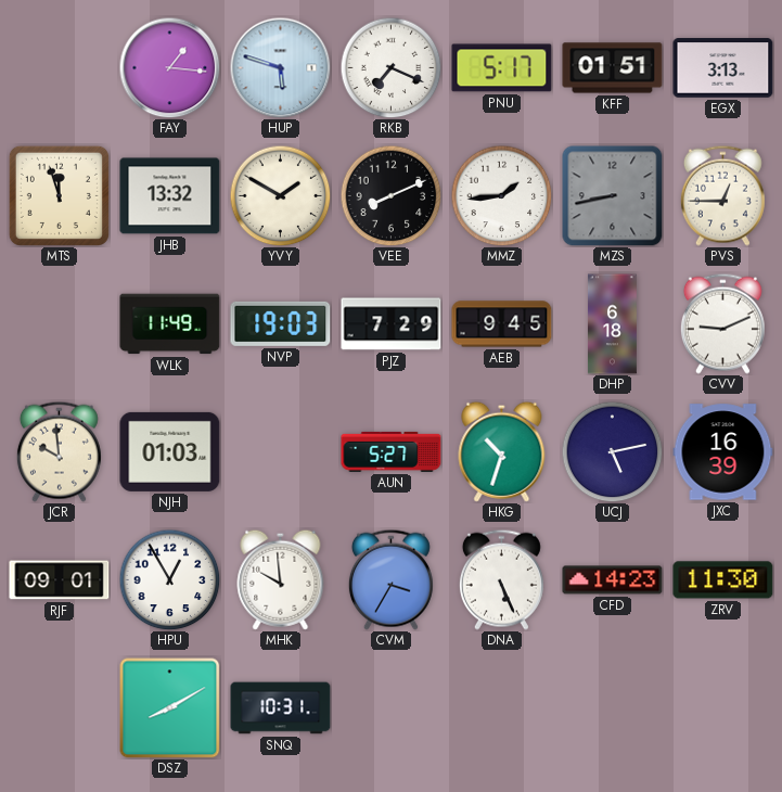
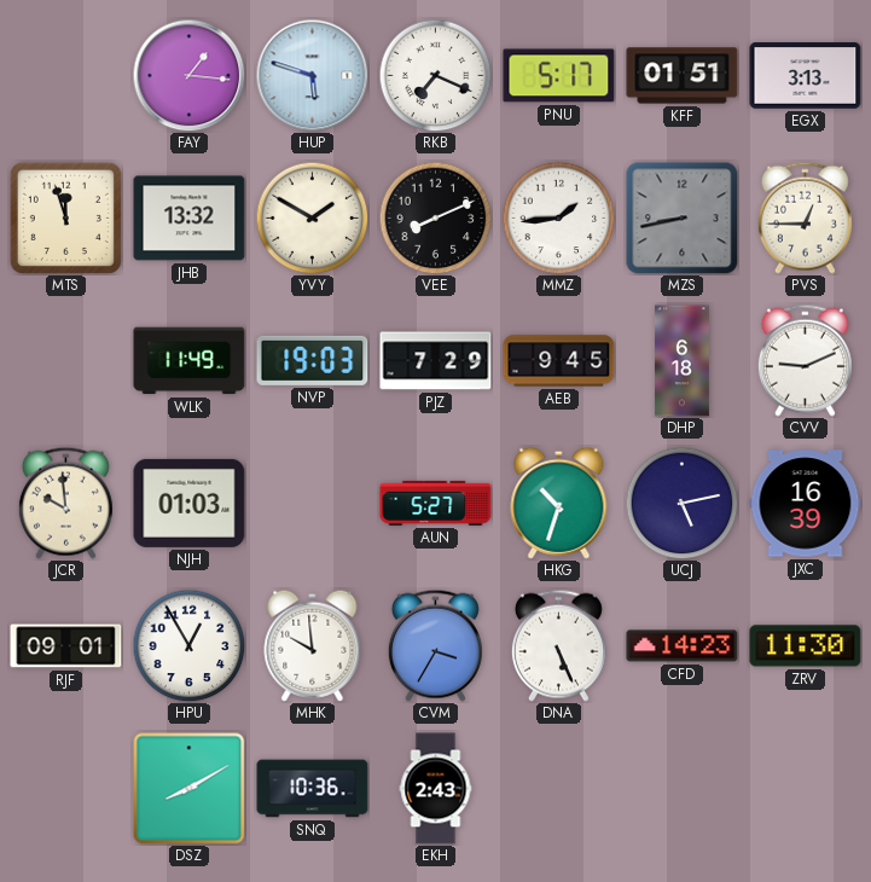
SNQ: 10:31 -> 10:36 (313, 789)
EKH: none -> 2:43 (436, 789)
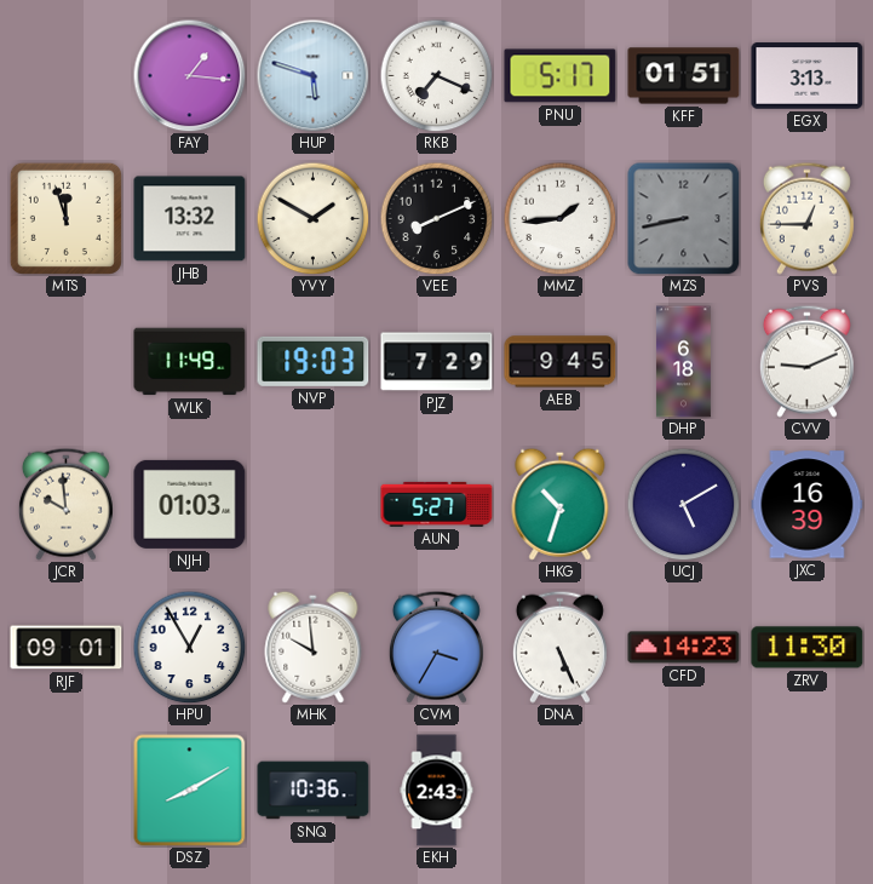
UCJ: 5:13 -> 5:10 (683, 504)
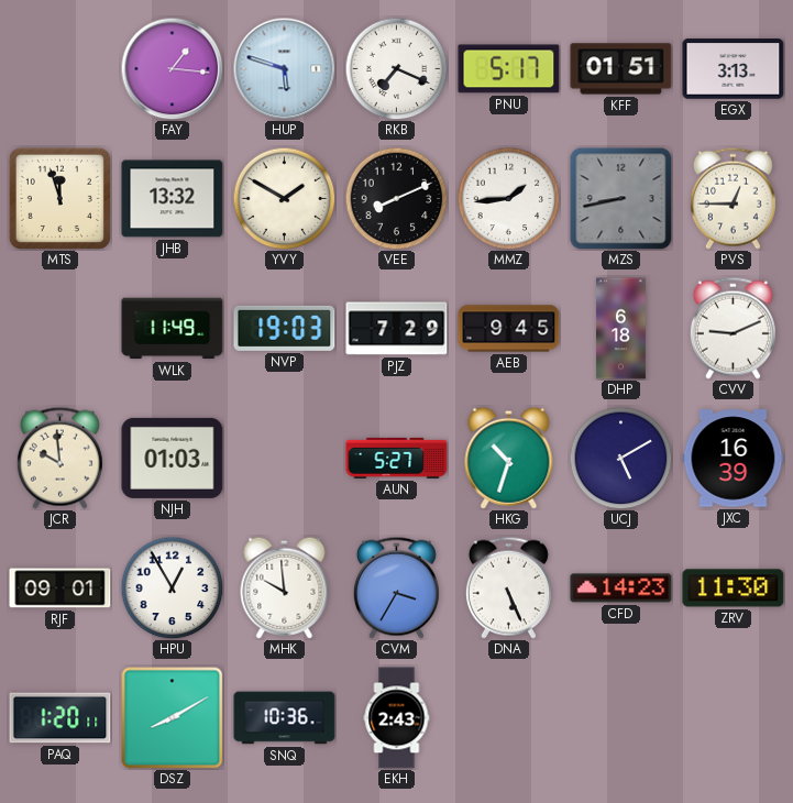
PAQ: none -> 1:20 (60, 718)
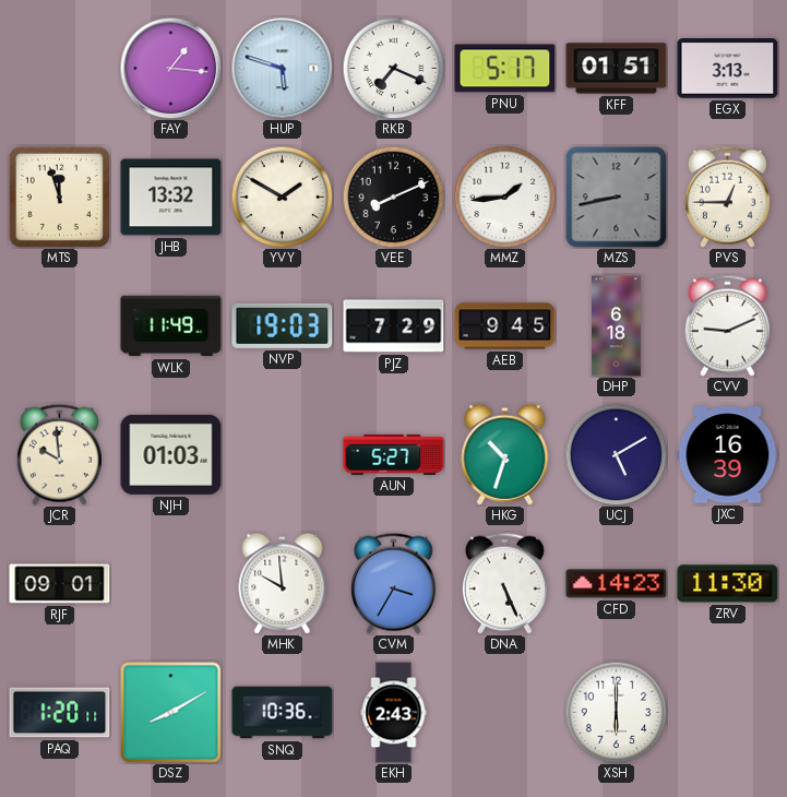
HPU: 12:55 -> none (172, 587)
XSH: none -> 6:00 (616, 712)
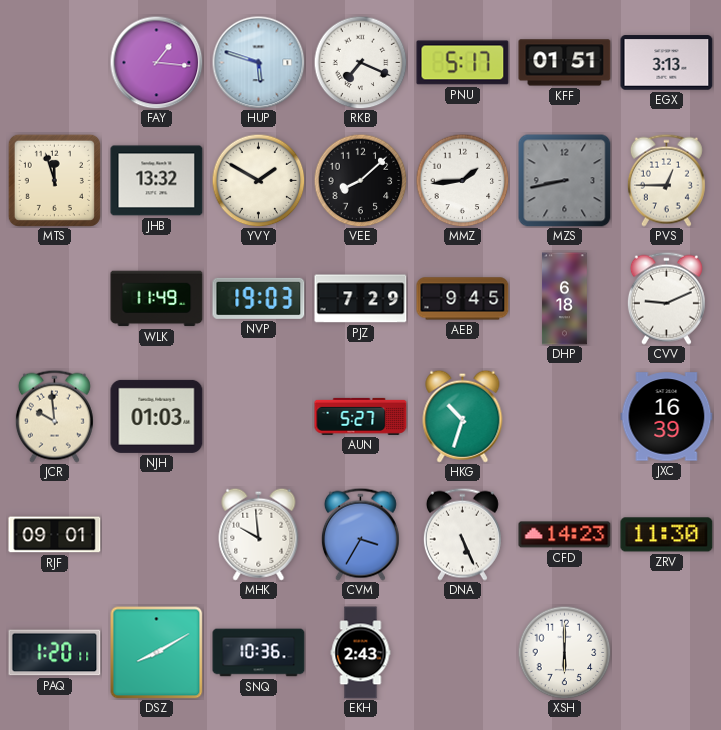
VEE: 8:11 -> 8:08 (360, 180)
UCJ: 5:10 -> none (616, 454)
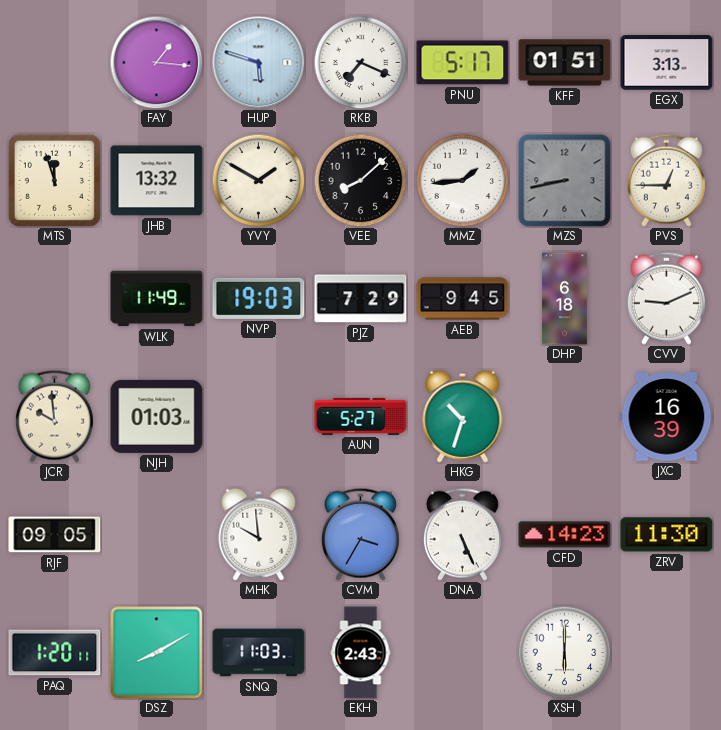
RJF: 09:01 -> 09:05 (55, 535)
SNQ: 10:36 -> 11:03 (259, 653)
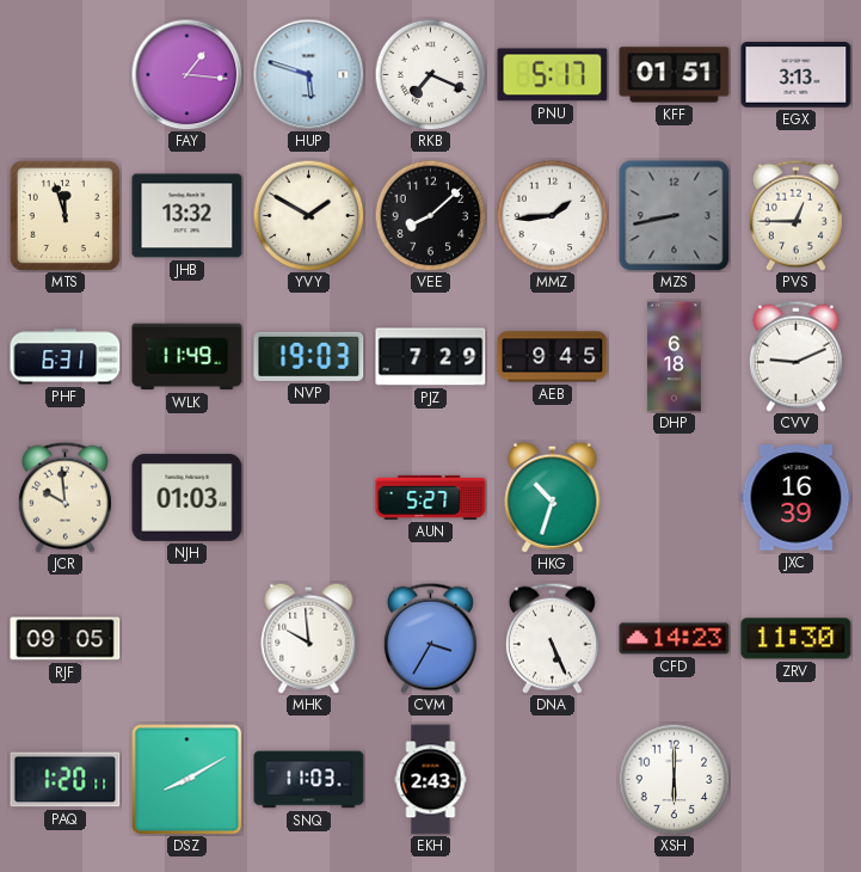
PHF: none -> 6:31 (66, 357)
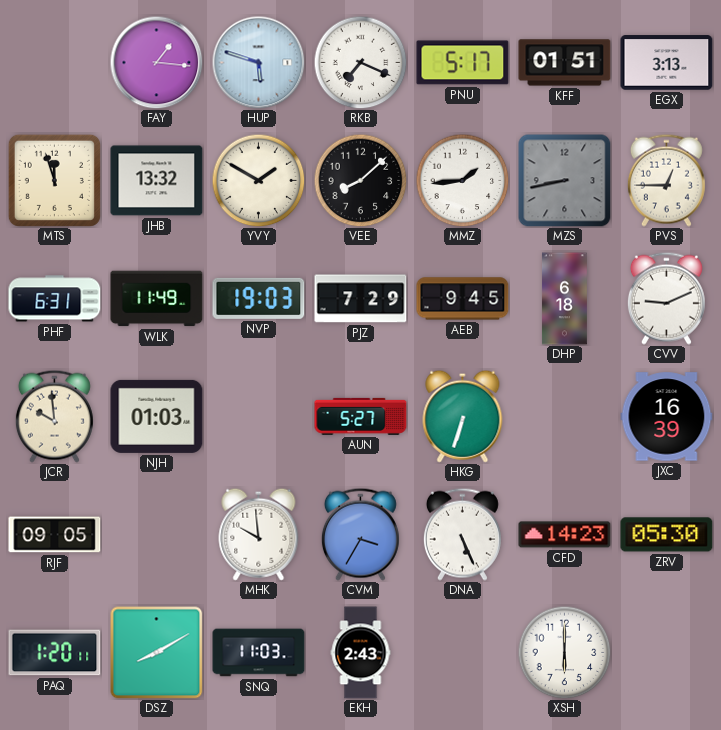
HKG: 10:33 -> 6:33 (463, 416)
ZRV: 11:30 -> 05:30 (667, 535)
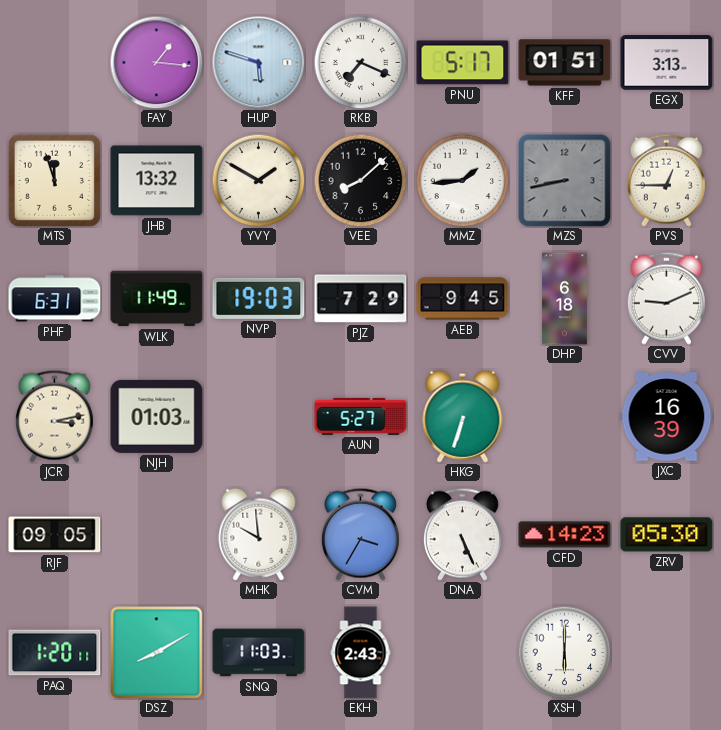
JCR: 9:59 -> 3:13 (54, 416)
